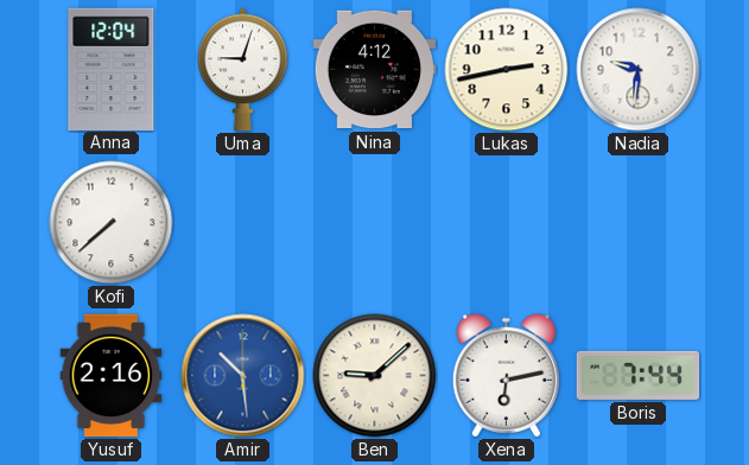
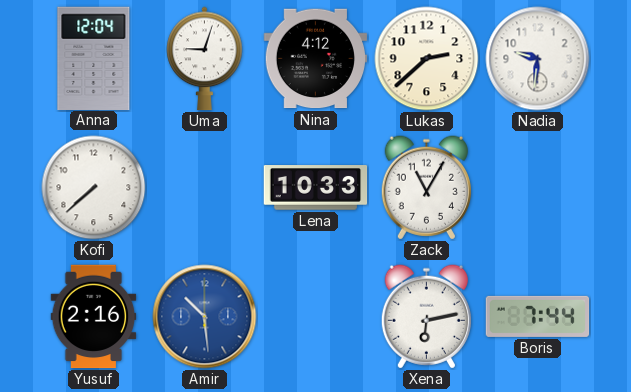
Lukas: 2:43 -> 2:38 (427, 59)
Lena: none -> 10:33 (316, 188)
Zack: none -> 11:05 (426, 188)
Ben: 9:08 -> none (375, 376)
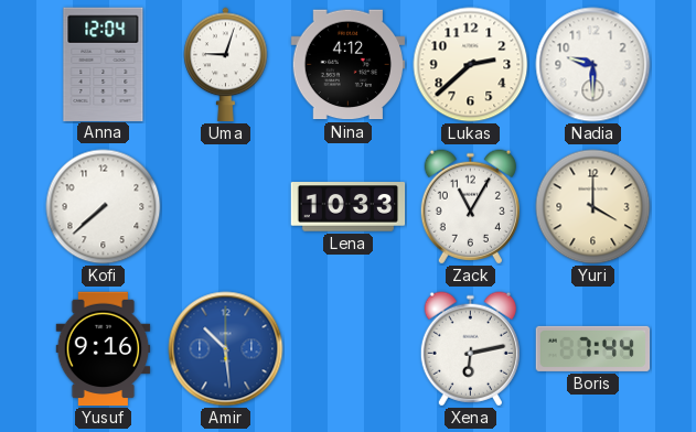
Nadia: 9:31 -> 9:30 (593, 65)
Yuri: none -> 4:00 (593, 207)
Yusuf: 2:16 -> 9:16 (104, 349)
